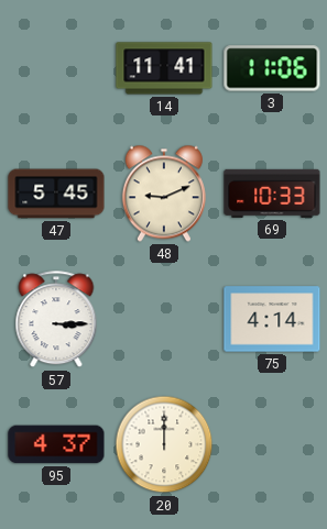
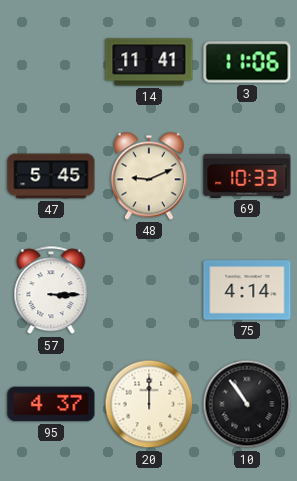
10: none -> 10:54 (247, 404)
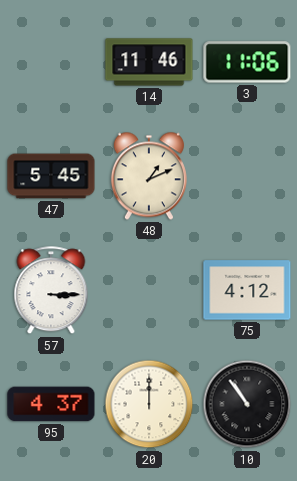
14: 11:41 -> 11:46 (149, 62)
48: 9:11 -> 1:11 (149, 176)
69: 10:33 -> none (247, 176)
75: 4:14 -> 4:12 (247, 290)
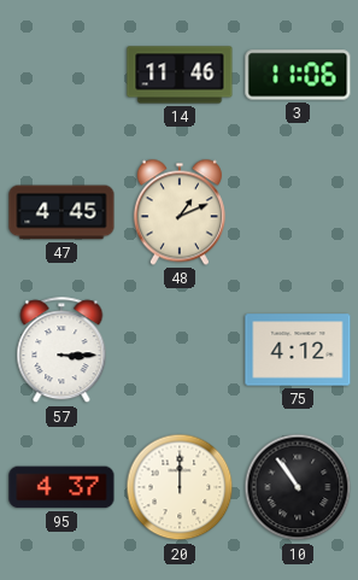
47: 5:45 -> 4:45 (61, 212)
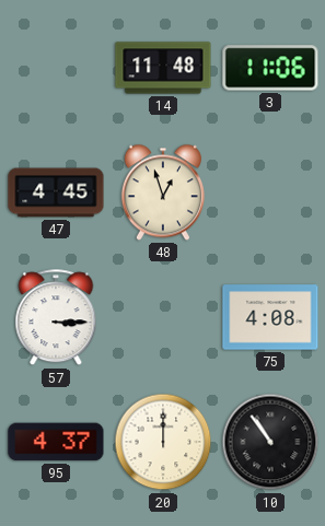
14: 11:46 -> 11:48 (163, 68)
48: 1:11 -> 12:57 (163, 192)
75: 4:12 -> 4:08 (270, 317)
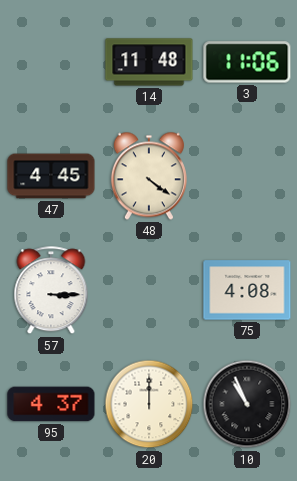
48: 12:57 -> 4:21 (149, 176)
10: 10:54 -> 10:56 (247, 404)
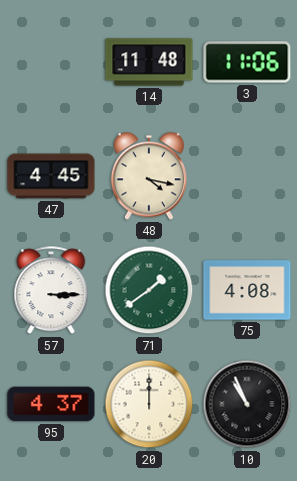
48: 4:21 -> 4:17 (149, 176)
71: none -> 1:39 (149, 290)
